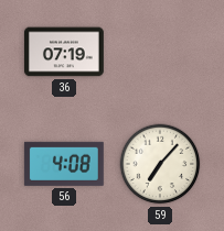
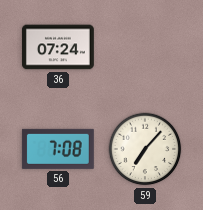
36: 07:19 -> 07:24 (58, 47)
56: 4:08 -> 7:08 (58, 149)
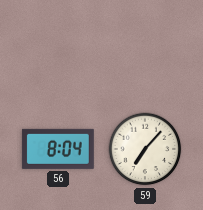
36: 07:24 -> none (58, 47)
56: 7:08 -> 8:04 (58, 149)
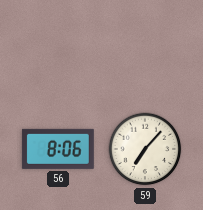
56: 8:04 -> 8:06 (58, 149)
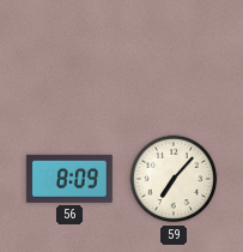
56: 8:06 -> 8:09 (69, 179)
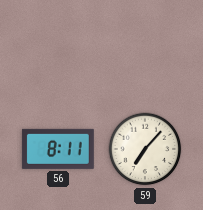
56: 8:09 -> 8:11 (58, 149)
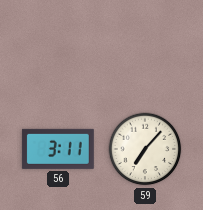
56: 8:11 -> 3:11 (58, 149)
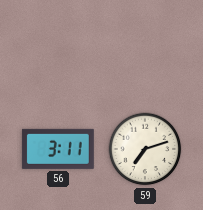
59: 7:07 -> 7:12 (145, 149)
